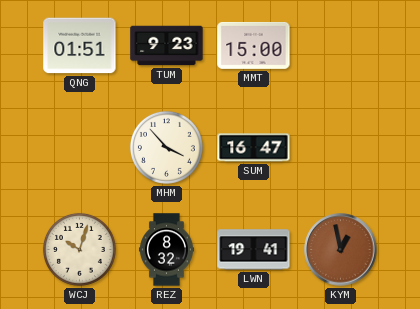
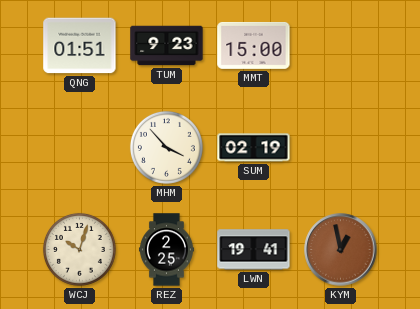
SUM: 16:47 -> 02:19 (254, 148)
REZ: 8:32 -> 2:25 (166, 250)
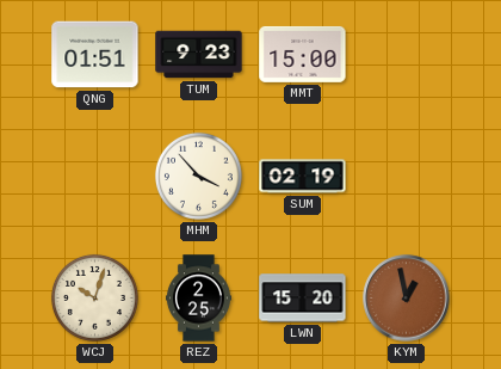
LWN: 19:41 -> 15:20 (303, 299)
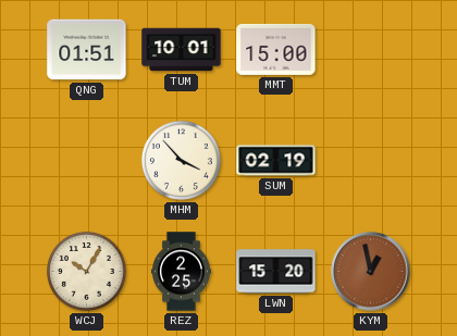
TUM: 9:23 -> 10:01 (182, 50)
WCJ: 10:03 -> 10:05 (86, 271)
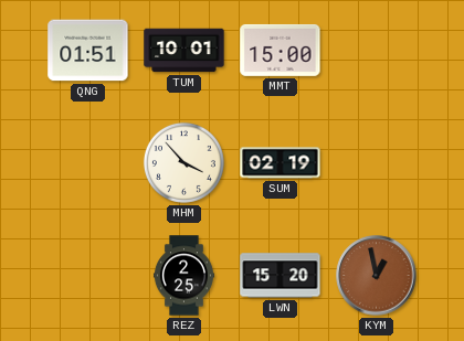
WCJ: 10:05 -> none (86, 271)
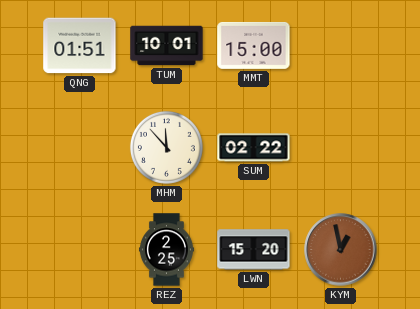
MHM: 3:53 -> 11:53 (166, 147)
SUM: 02:19 -> 02:22 (254, 148)
